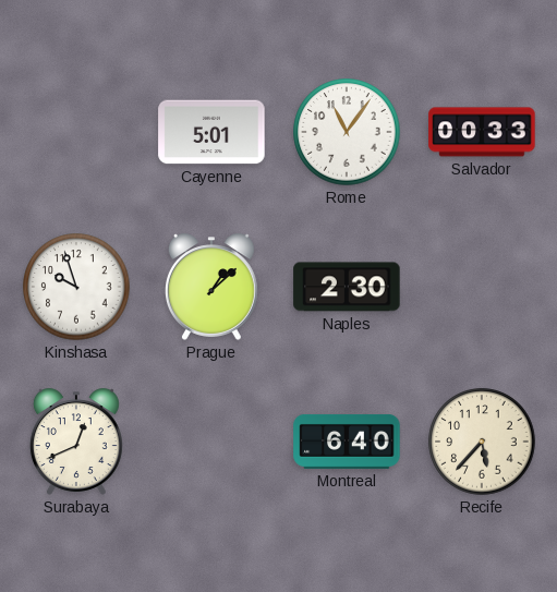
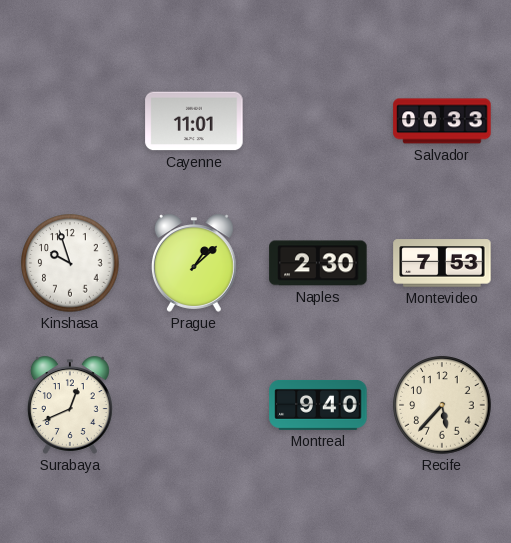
Cayenne: 5:01 -> 11:01 (194, 121)
Rome: 11:06 -> none (347, 132)
Montevideo: none -> 7:53 (442, 263)
Montreal: 6:40 -> 9:40 (318, 405)
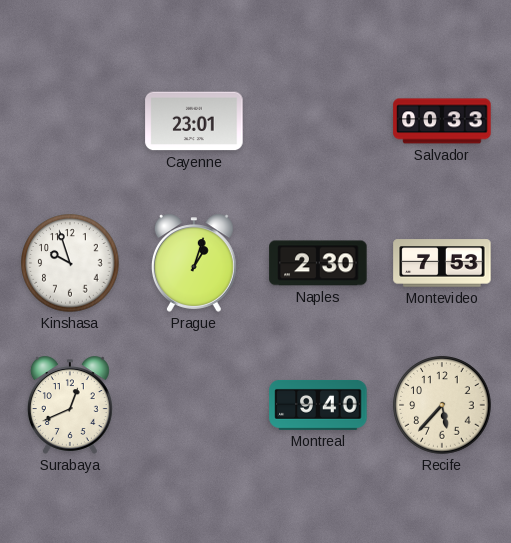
Cayenne: 11:01 -> 23:01 (194, 121)
Prague: 1:08 -> 1:03 (194, 263)
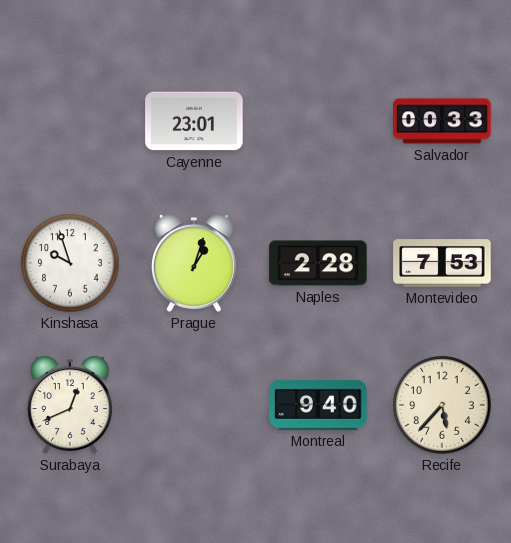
Naples: 2:30 -> 2:28 (318, 263)
